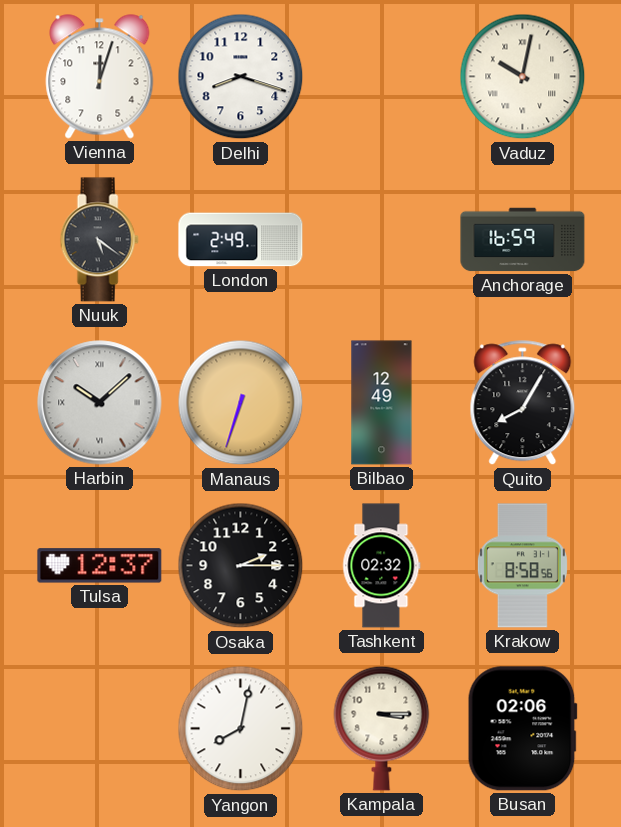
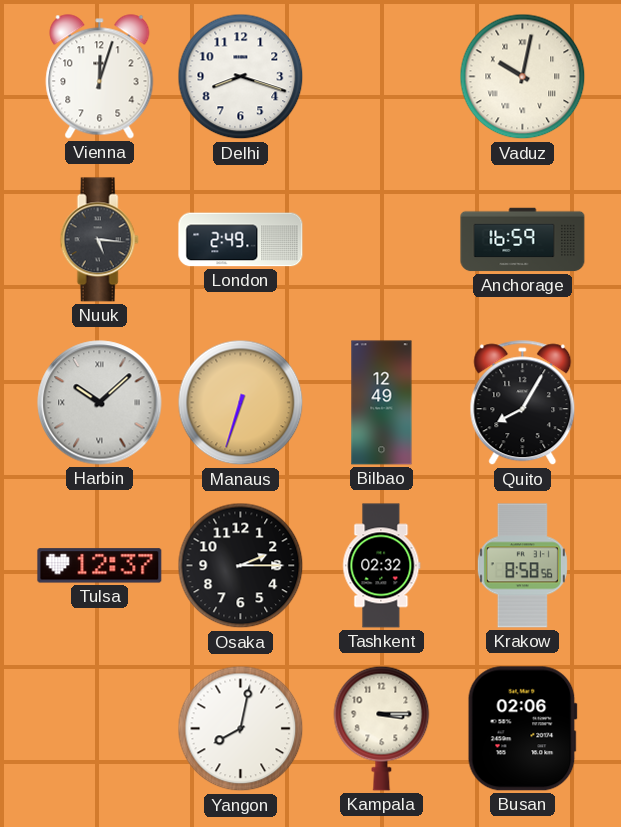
Nuuk: 5:21 -> 5:16 (99, 240)
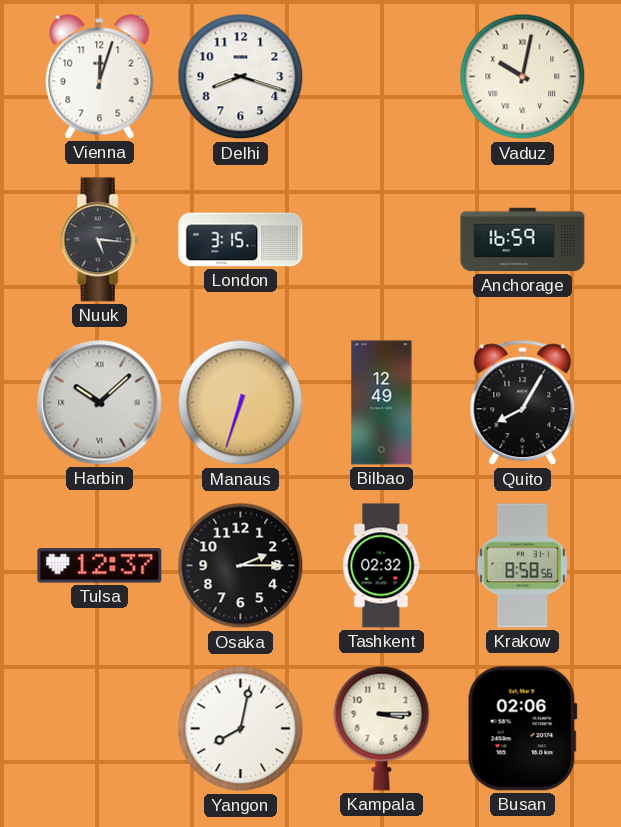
London: 2:49 -> 3:15 (241, 240)
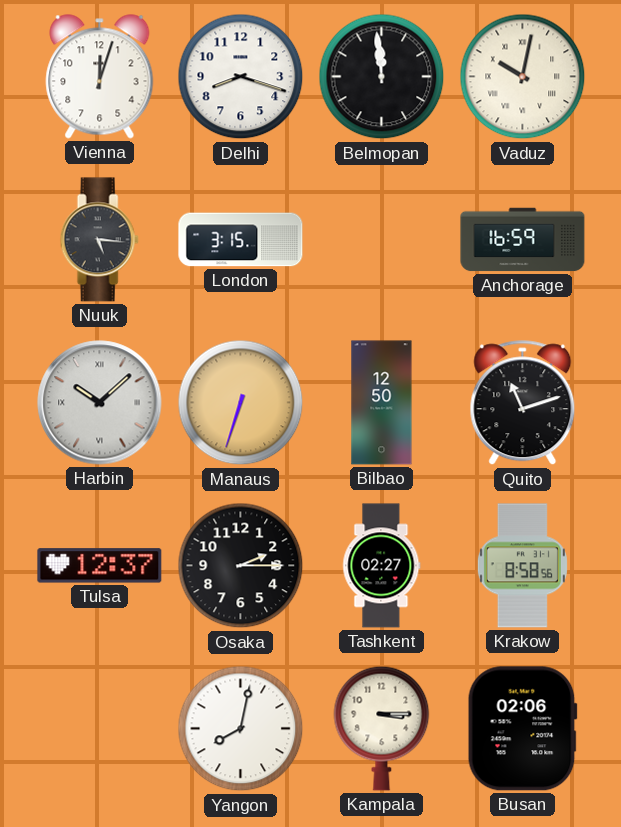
Belmopan: none -> 11:59 (382, 77)
Bilbao: 12:49 -> 12:50 (382, 403)
Quito: 8:05 -> 11:12 (523, 403)
Tashkent: 02:32 -> 02:27 (382, 566)
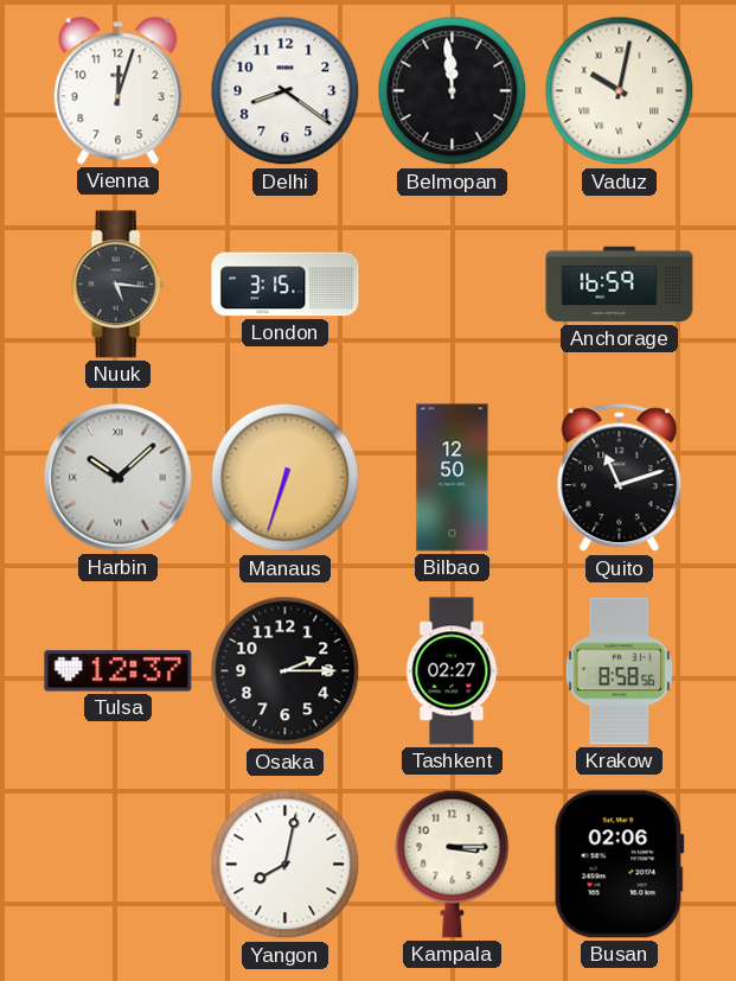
Delhi: 8:18 -> 8:21 (286, 91)
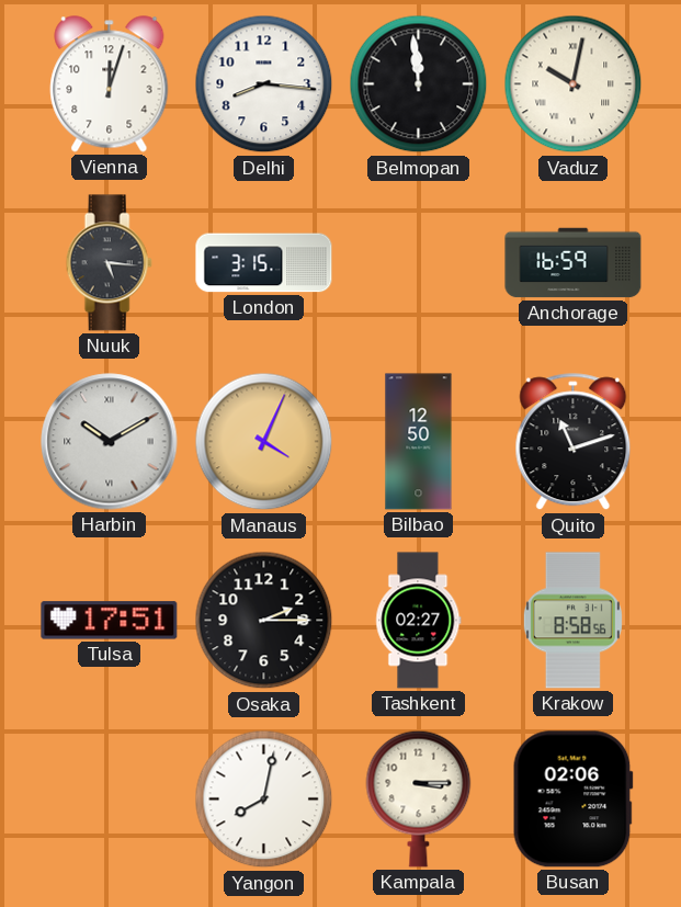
Delhi: 8:21 -> 8:16 (264, 84)
Harbin: 10:08 -> 10:10 (110, 442)
Manaus: 6:33 -> 4:04 (264, 442)
Tulsa: 12:37 -> 17:51 (110, 621)
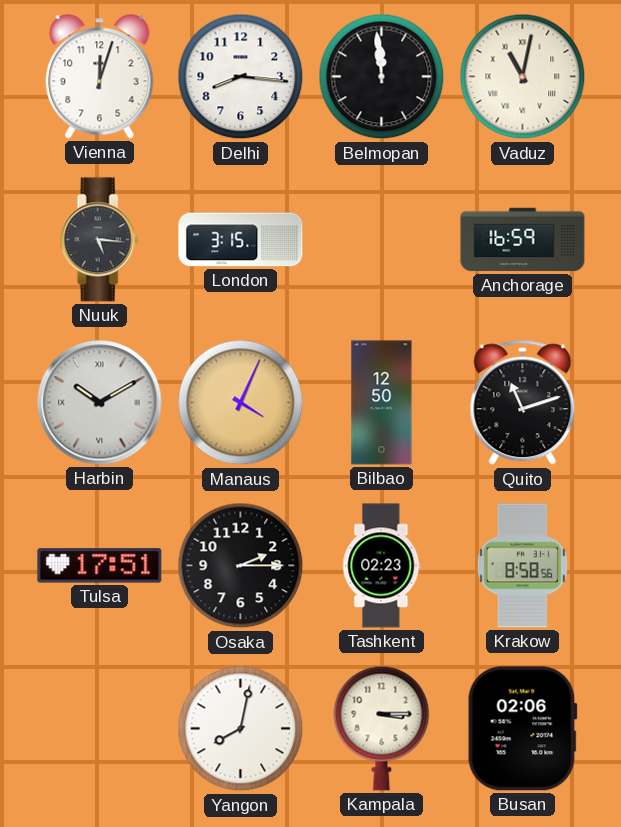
Vaduz: 10:02 -> 11:02 (523, 77)
Tashkent: 02:27 -> 02:23 (382, 566)
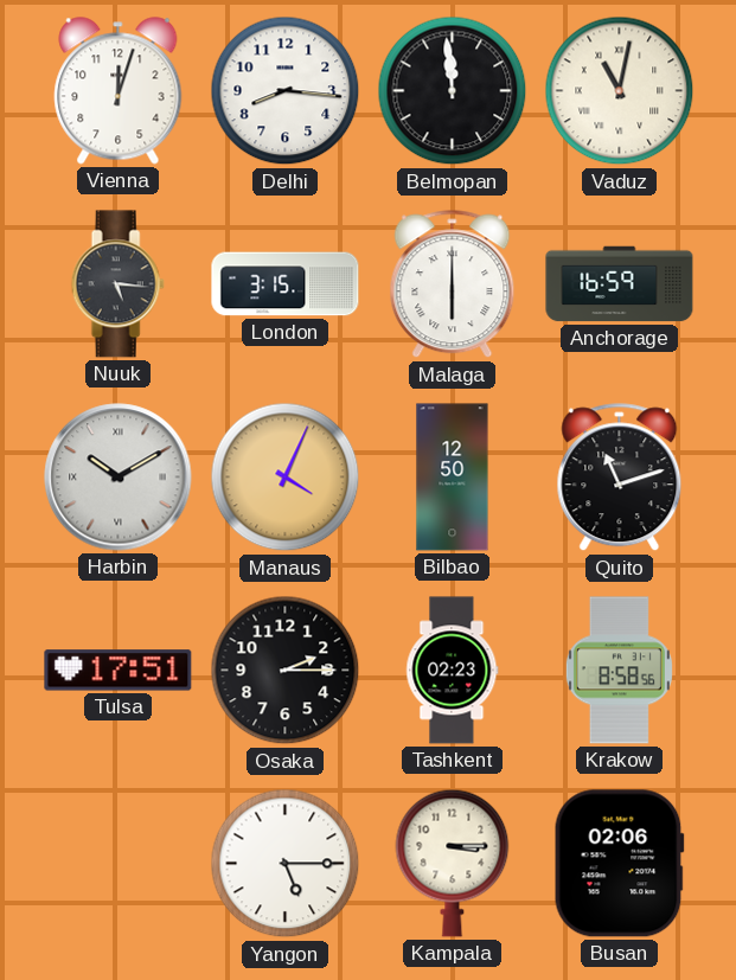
Malaga: none -> 6:00 (453, 284)
Yangon: 8:02 -> 5:15 (286, 864)
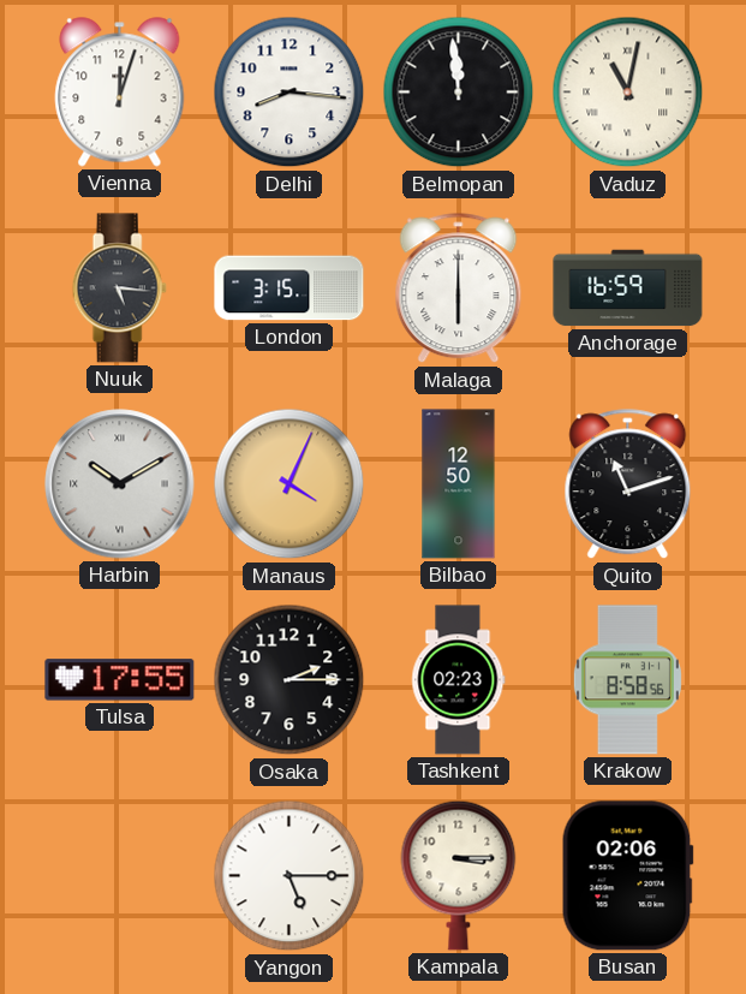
Tulsa: 17:51 -> 17:55 (120, 680)
